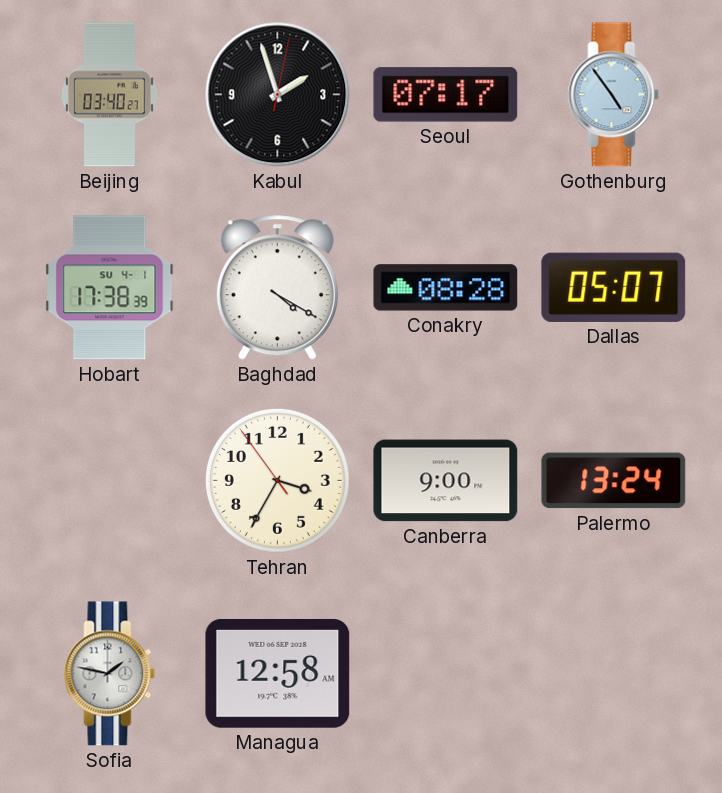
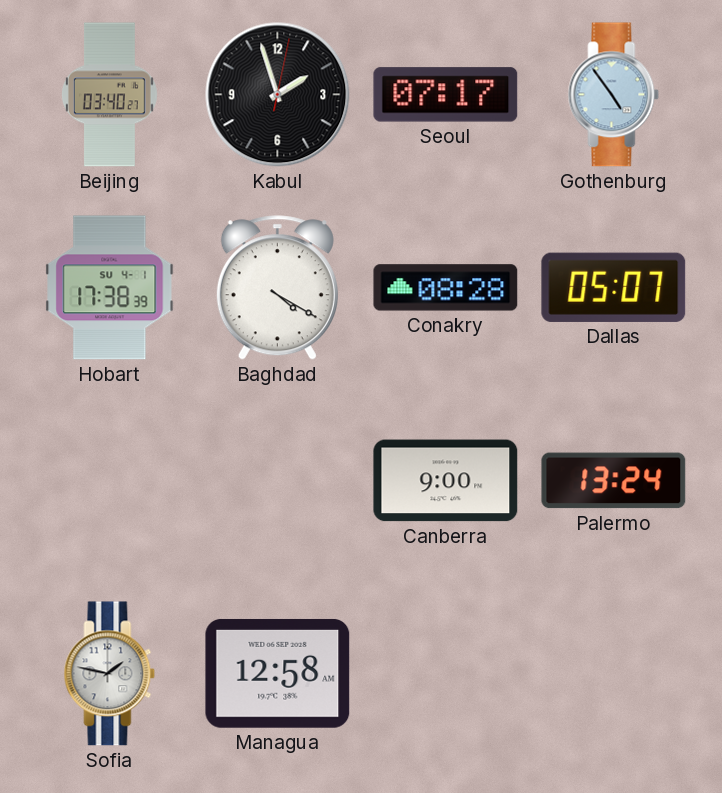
Tehran: 3:34 -> none (277, 480)
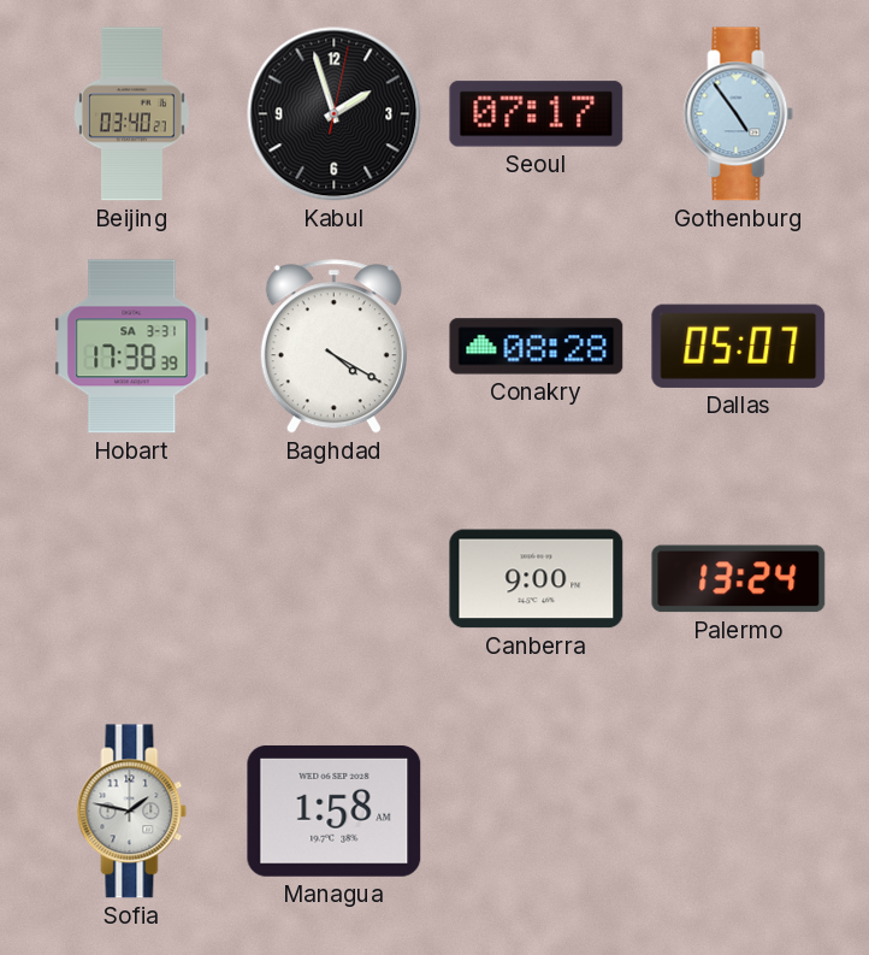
Hobart date: SU 4-1 -> SA 3-31 (132, 347)
Managua: 12:58 -> 1:58 (335, 810)
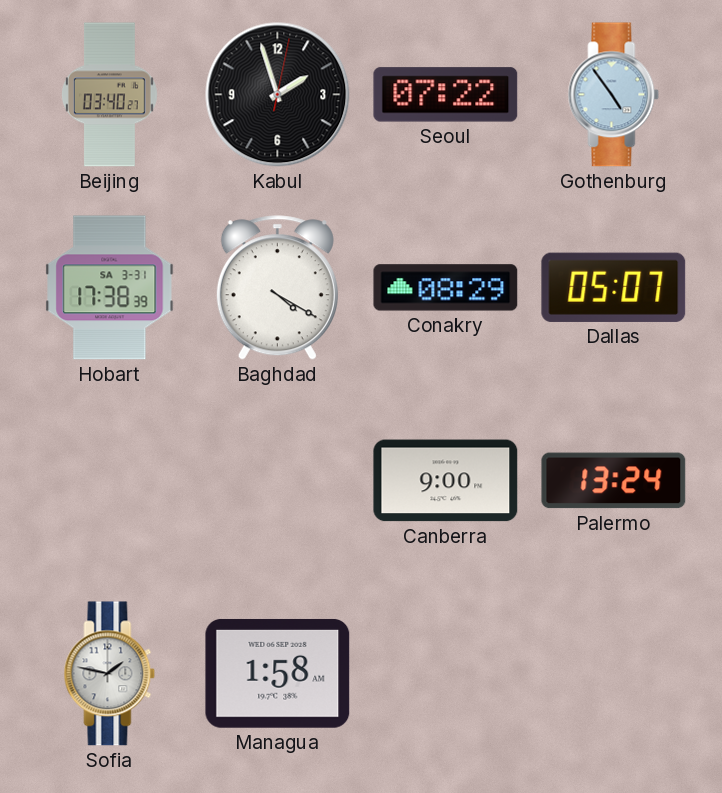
Seoul: 07:17 -> 07:22 (446, 95)
Conakry: 08:28 -> 08:29 (446, 288)
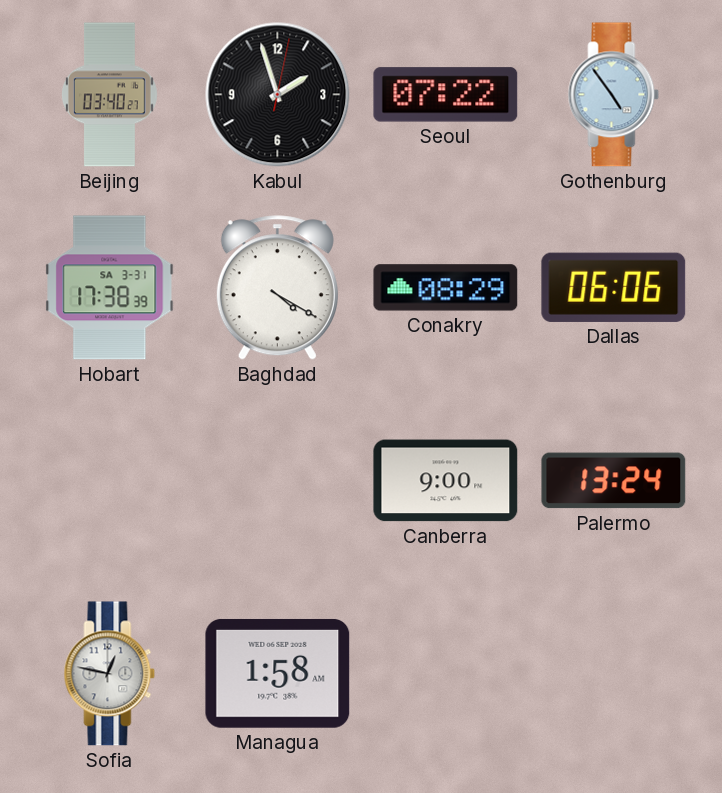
Dallas: 05:07 -> 06:06 (614, 287)
Sofia: 1:47 -> 12:47 (110, 674)
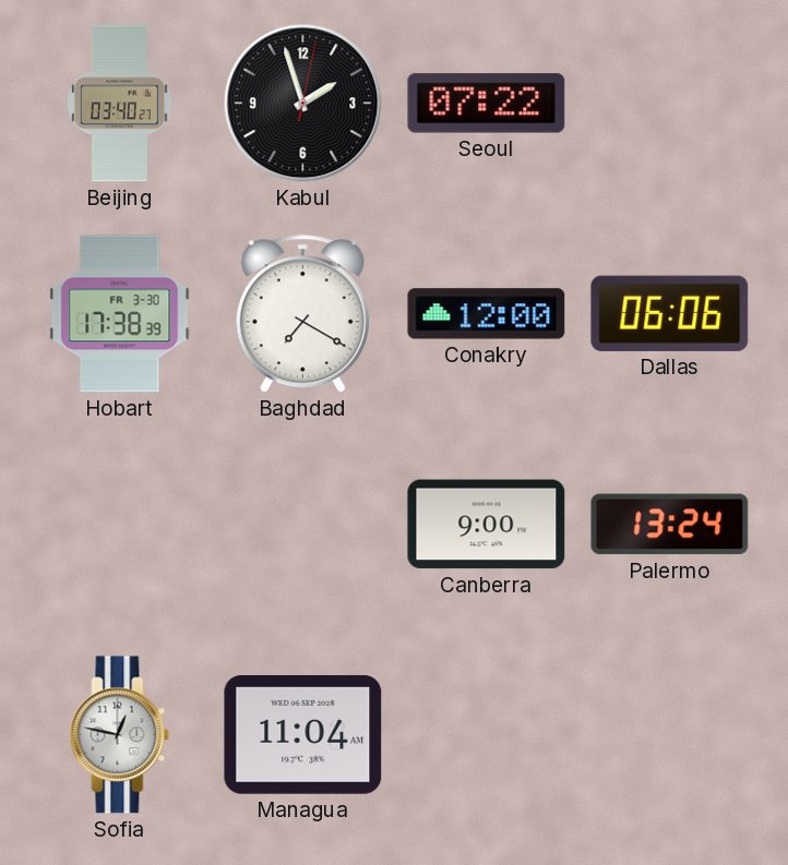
Gothenburg: 4:54 -> none (614, 95)
Hobart date: SA 3-31 -> FR 3-30 (120, 314)
Baghdad: 4:20 -> 7:20 (302, 314)
Conakry: 08:29 -> 12:00 (487, 314)
Managua: 1:58 -> 11:04 (303, 734)
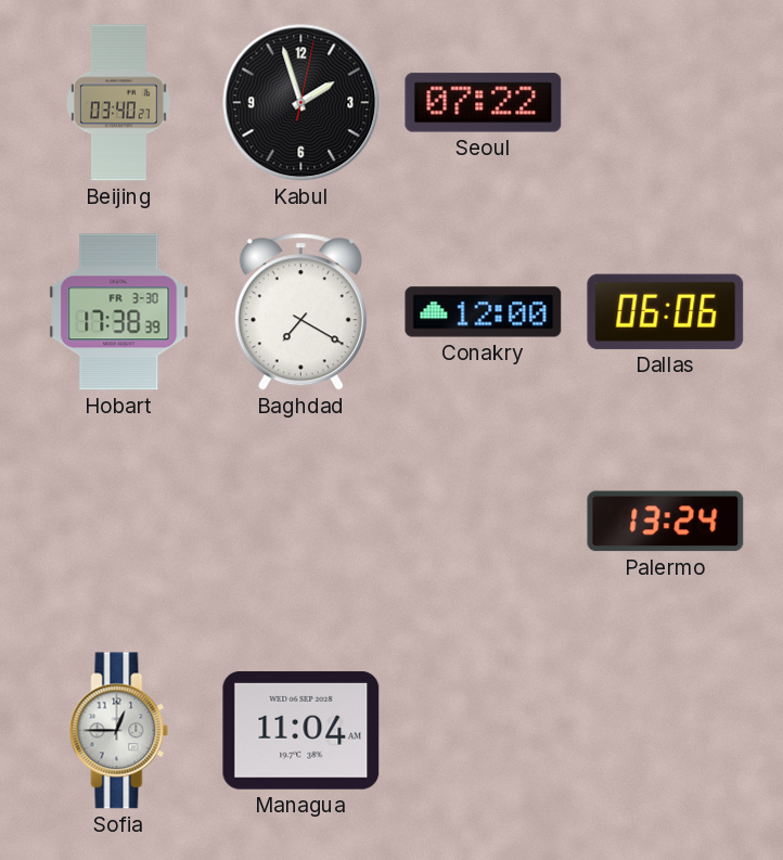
Canberra: 9:00 -> none (487, 525)
Sofia: 12:47 -> 12:45 (119, 731)
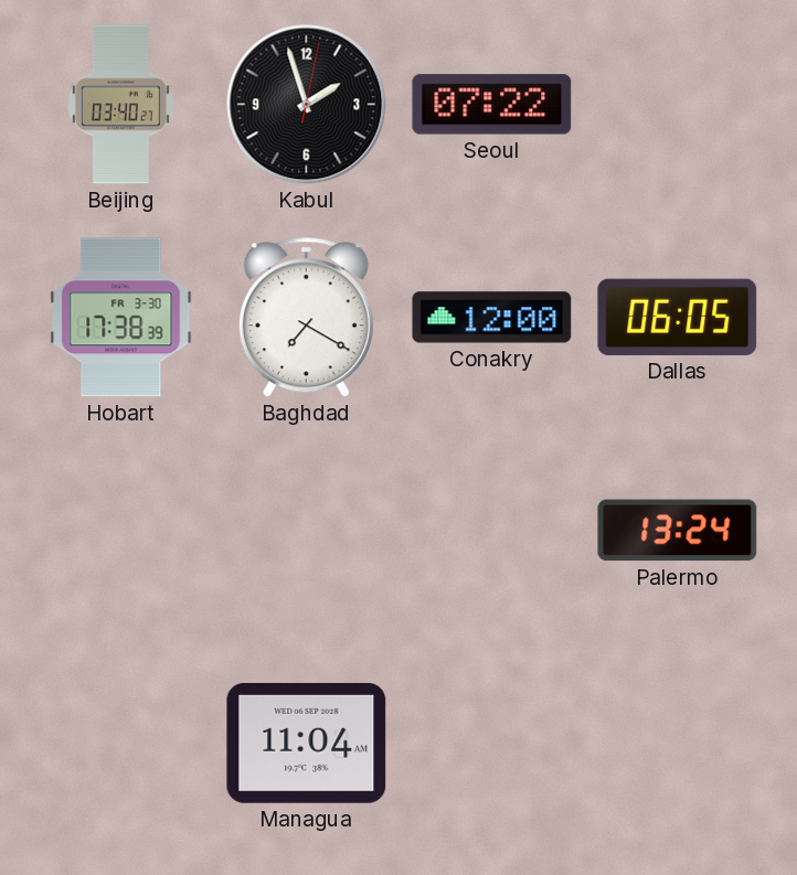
Dallas: 06:06 -> 06:05 (678, 317)
Sofia: 12:45 -> none (119, 731)
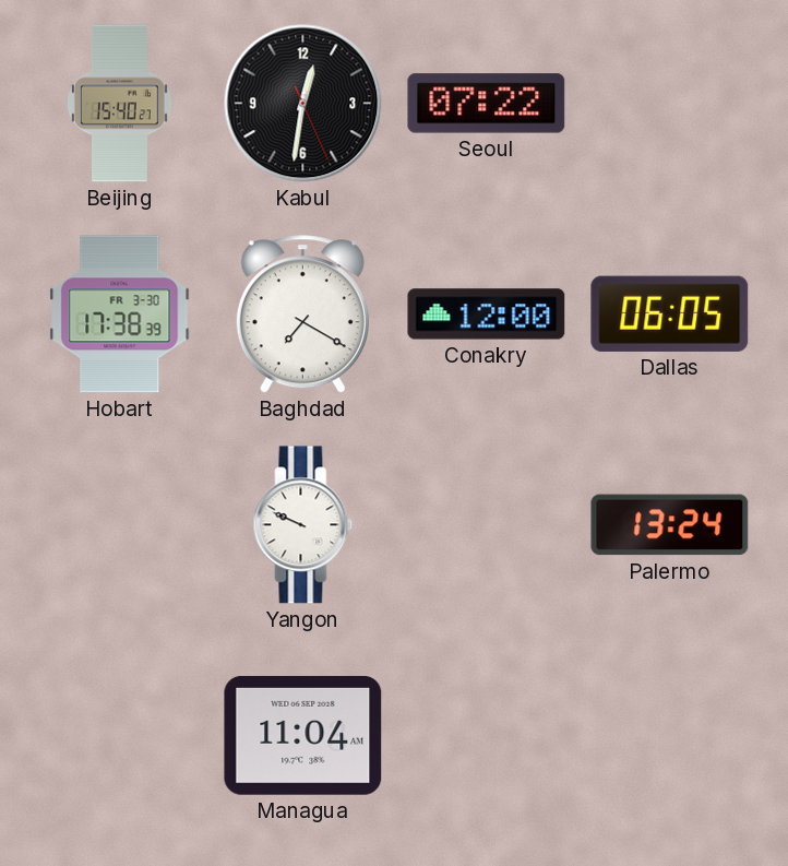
Beijing: 03:40 -> 15:40 (119, 104)
Kabul: 1:57 -> 12:31 (303, 104)
Yangon: none -> 9:49 (303, 525)
